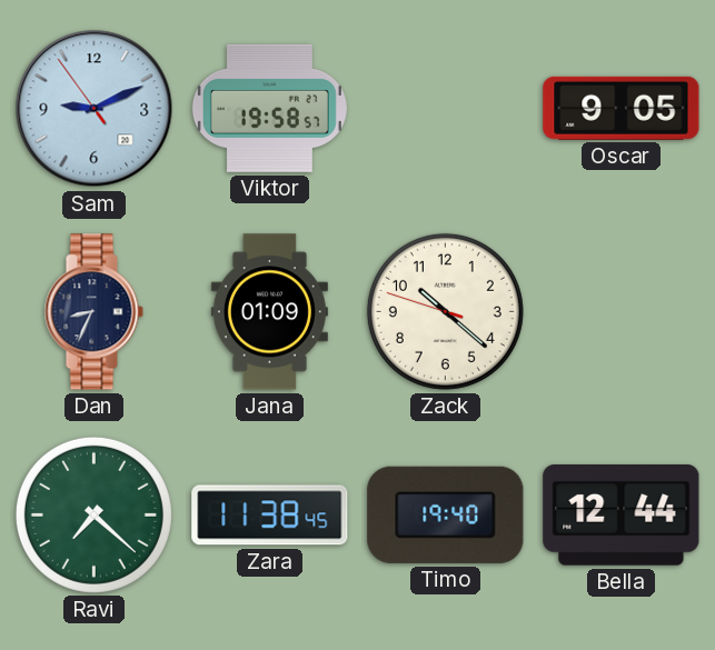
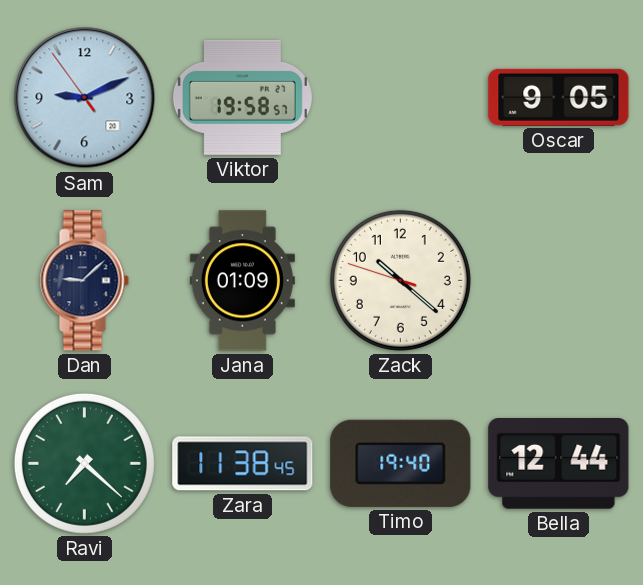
Dan: 8:34 -> 9:08 (84, 281)
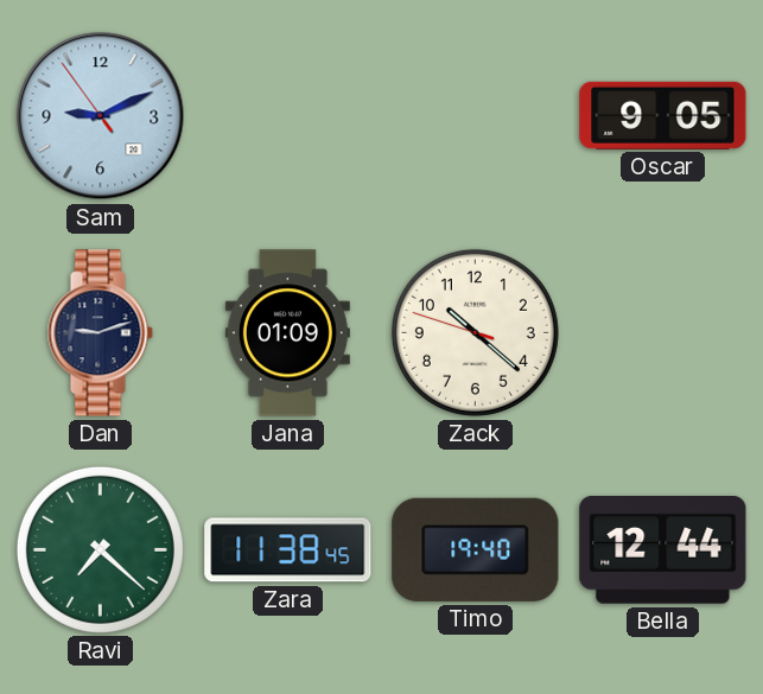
Viktor: 19:58 -> none (242, 97)
Dan: 9:08 -> 9:12 (100, 333)
